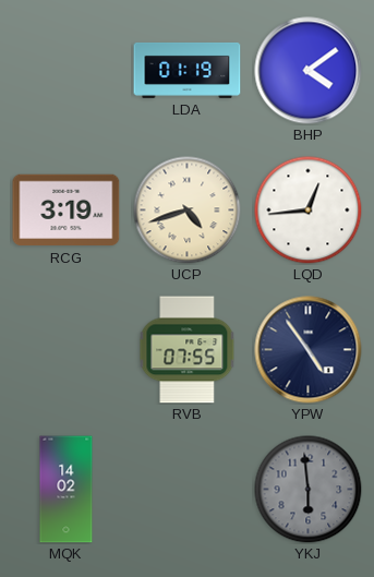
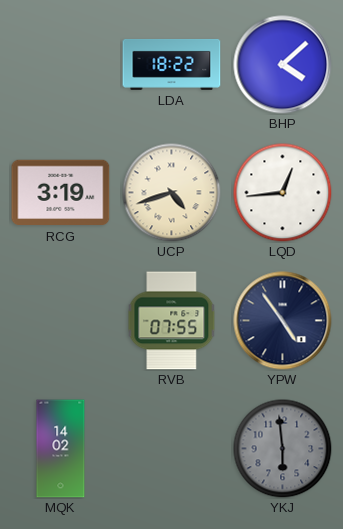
LDA: 01:19 -> 18:22 (172, 64)
BHP: 4:09 -> 4:08 (283, 65)
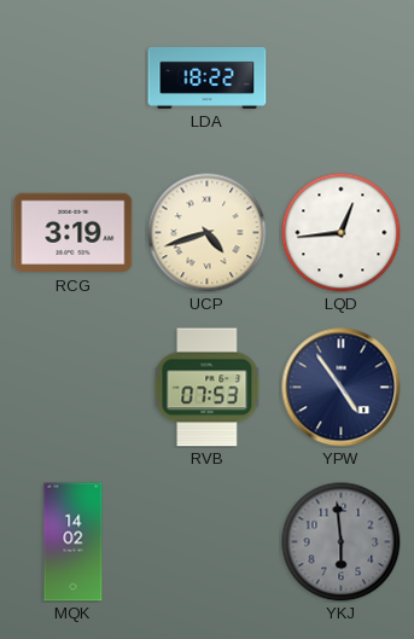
BHP: 4:08 -> none (283, 65)
RVB: 07:55 -> 07:53 (208, 388)
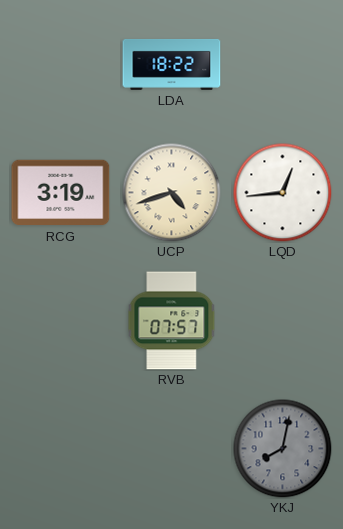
RVB: 07:53 -> 07:57 (172, 321)
YPW: 4:54 -> none (342, 388)
MQK: 14:02 -> none (74, 542)
YKJ: 5:59 -> 8:02 (283, 449)
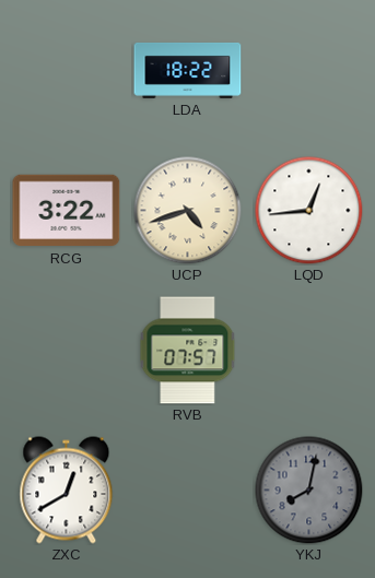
RCG: 3:19 -> 3:22 (67, 211)
ZXC: none -> 12:40 (67, 491)
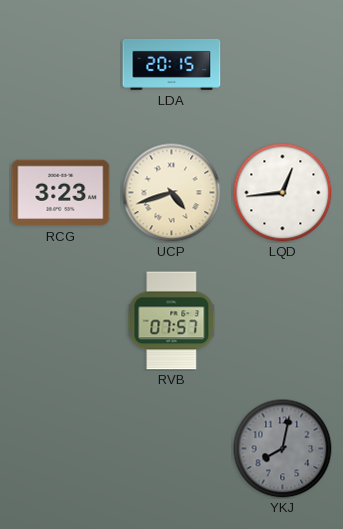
LDA: 18:22 -> 20:15 (172, 64)
RCG: 3:22 -> 3:23 (61, 193)
ZXC: 12:40 -> none (67, 491)
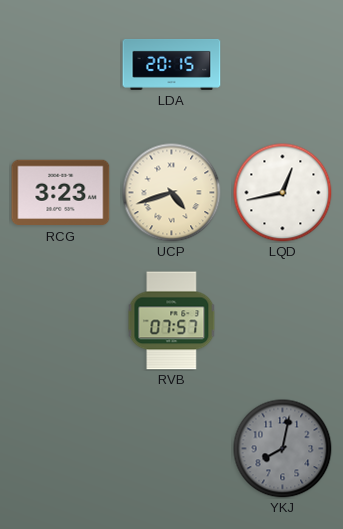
LQD: 12:44 -> 12:43 (283, 193)
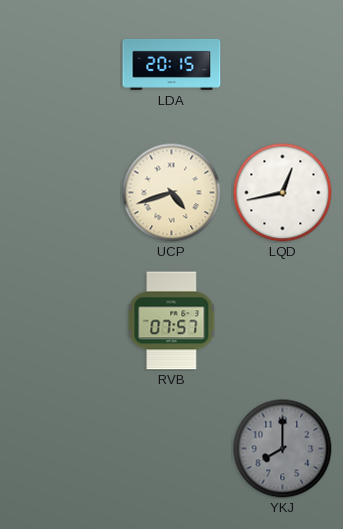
RCG: 3:23 -> none (61, 193)
YKJ: 8:02 -> 8:00 (283, 449)
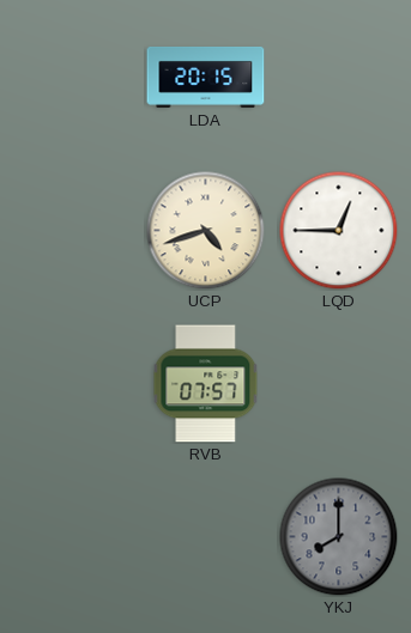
LQD: 12:43 -> 12:45 (339, 231)
